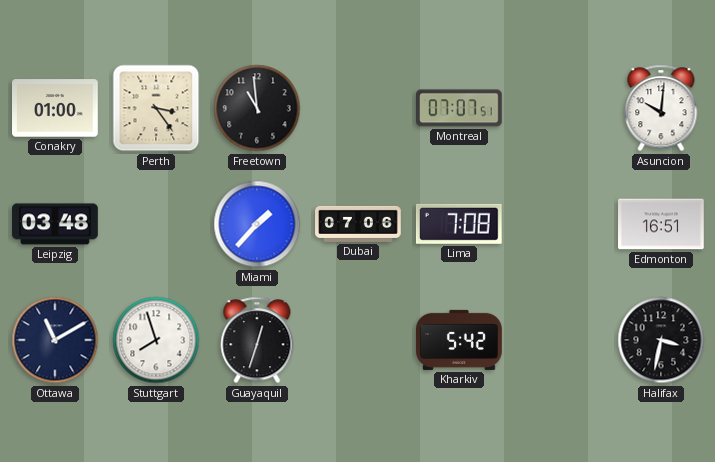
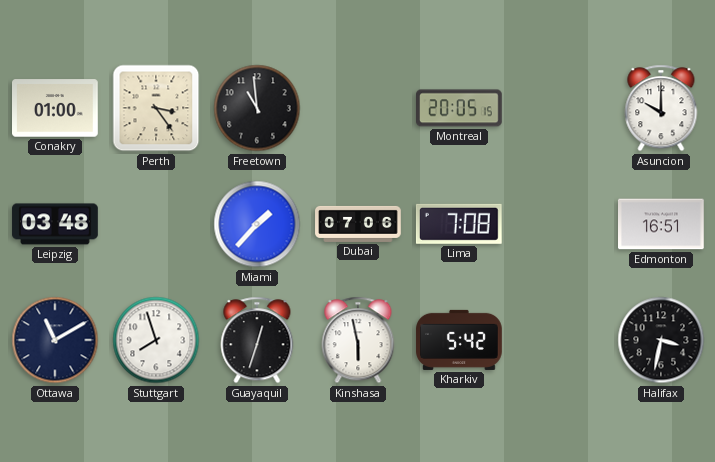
Montreal: 07:07 -> 20:05 (460, 108)
Asuncion: 10:01 -> 10:00 (661, 108)
Kinshasa: none -> 5:58 (358, 340)
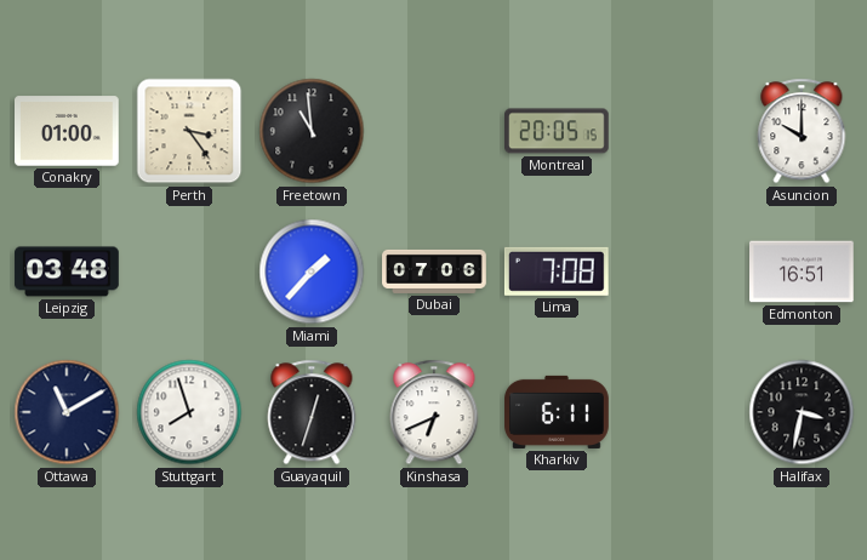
Kinshasa: 5:58 -> 6:41 (434, 412)
Kharkiv: 5:42 -> 6:11 (557, 412)
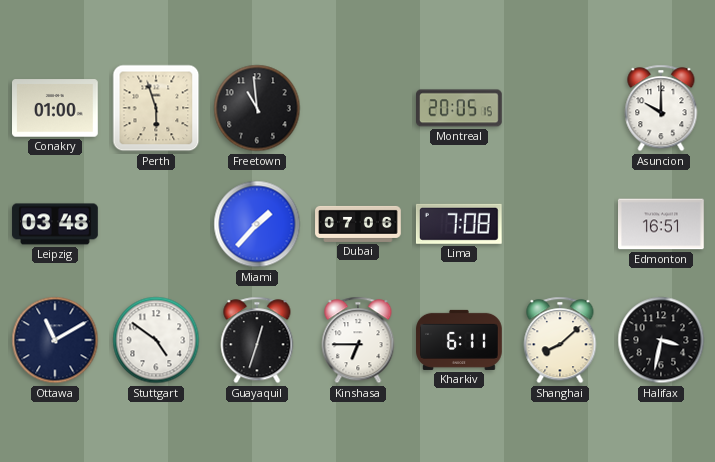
Perth: 3:24 -> 5:57 (156, 108)
Stuttgart: 7:57 -> 4:51 (156, 340)
Kinshasa: 6:41 -> 6:45 (358, 340)
Shanghai: none -> 8:08 (560, 340)
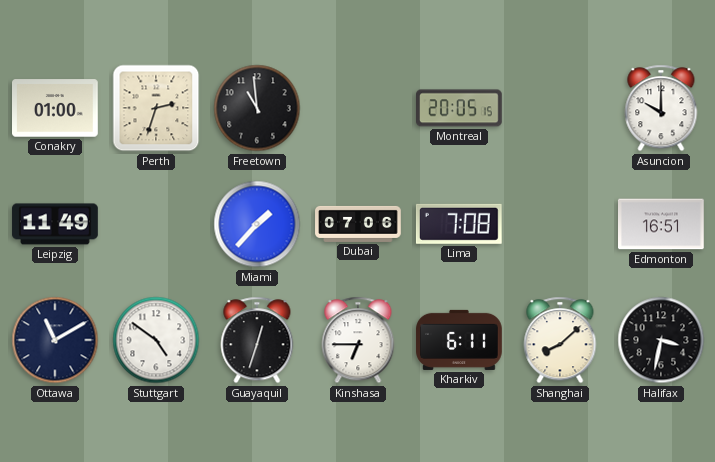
Perth: 5:57 -> 2:33 (156, 108)
Leipzig: 03:48 -> 11:49 (55, 224)
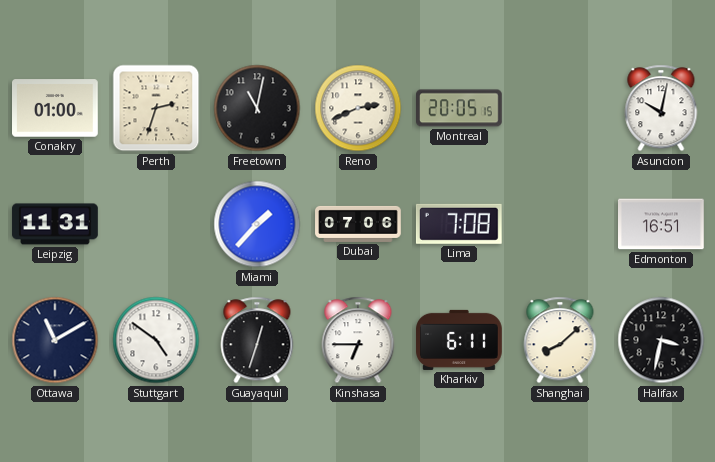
Freetown: 10:59 -> 11:02 (257, 108)
Reno: none -> 2:41 (358, 108)
Asuncion: 10:00 -> 10:02 (661, 108)
Leipzig: 11:49 -> 11:31 (55, 224)
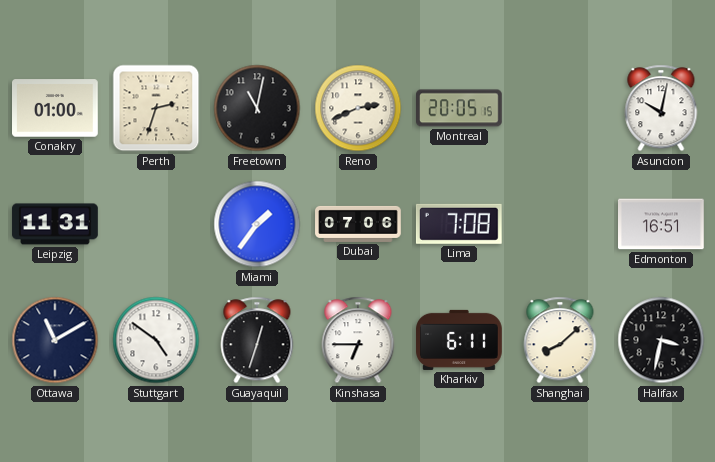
Miami: 1:37 -> 1:36 (257, 224)
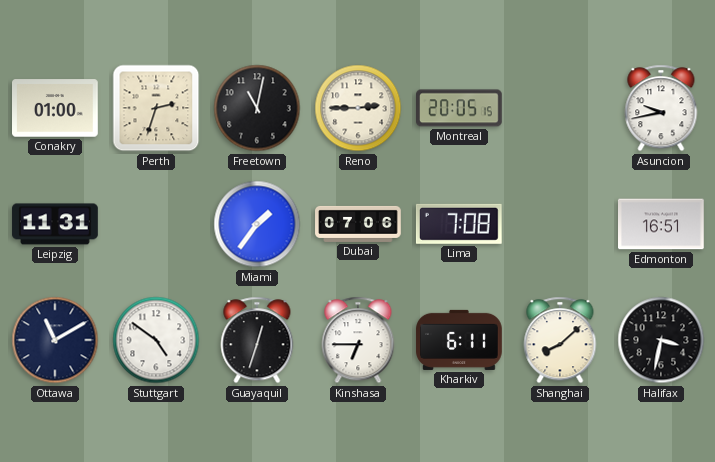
Reno: 2:41 -> 2:45 (358, 108)
Asuncion: 10:02 -> 9:43 (661, 108)
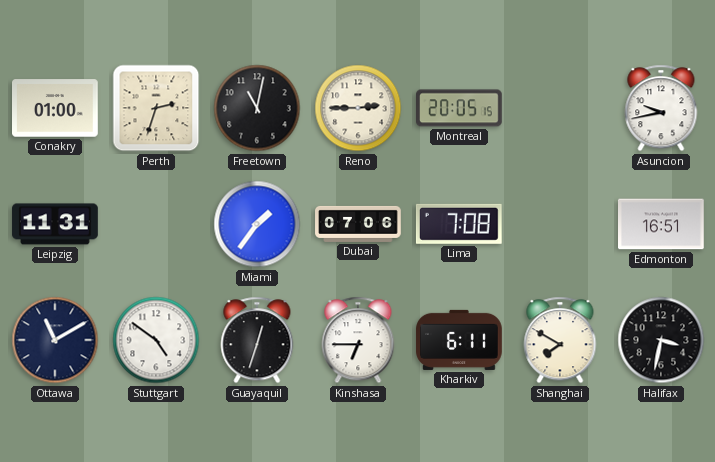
Shanghai: 8:08 -> 7:50 (560, 340)
